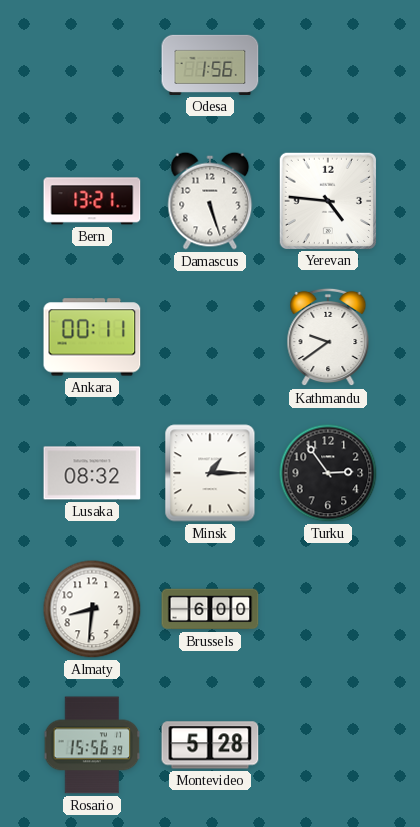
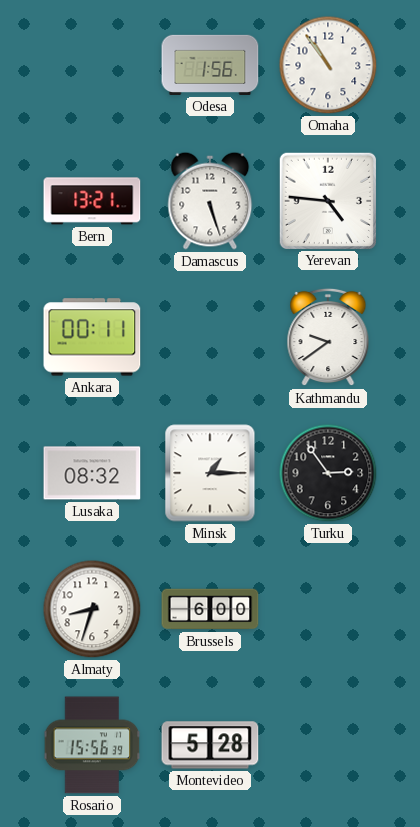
Omaha: none -> 10:54 (328, 65)
Almaty: 8:31 -> 8:33 (92, 609)
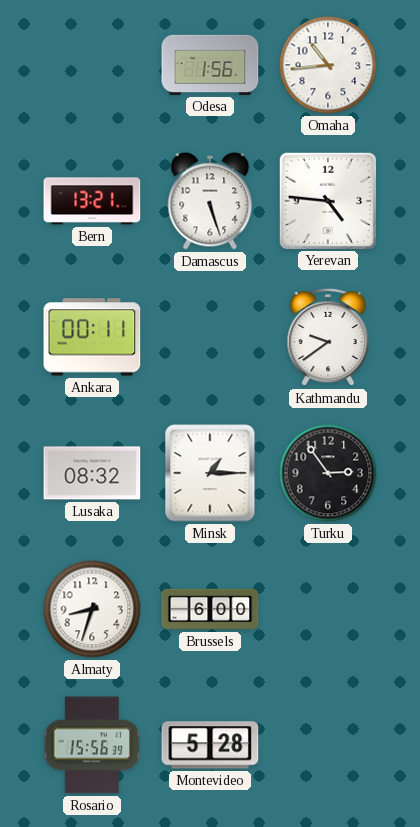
Omaha: 10:54 -> 10:44 (328, 65)
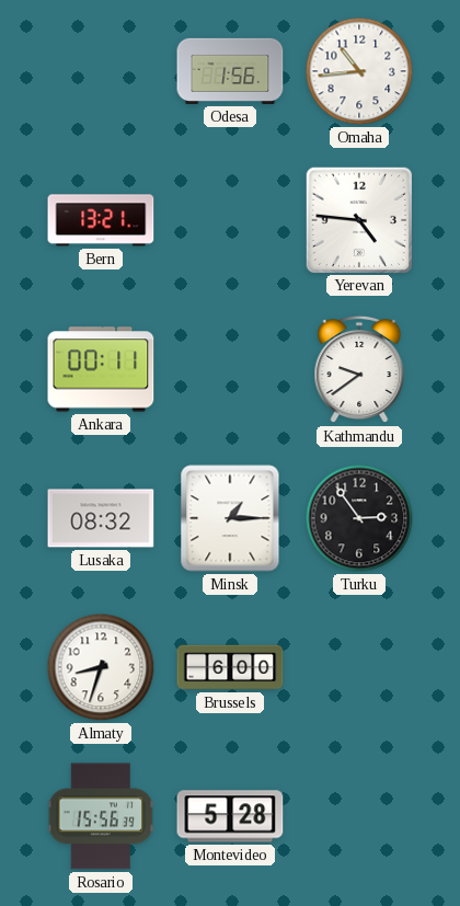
Damascus: 5:27 -> none (210, 201)
